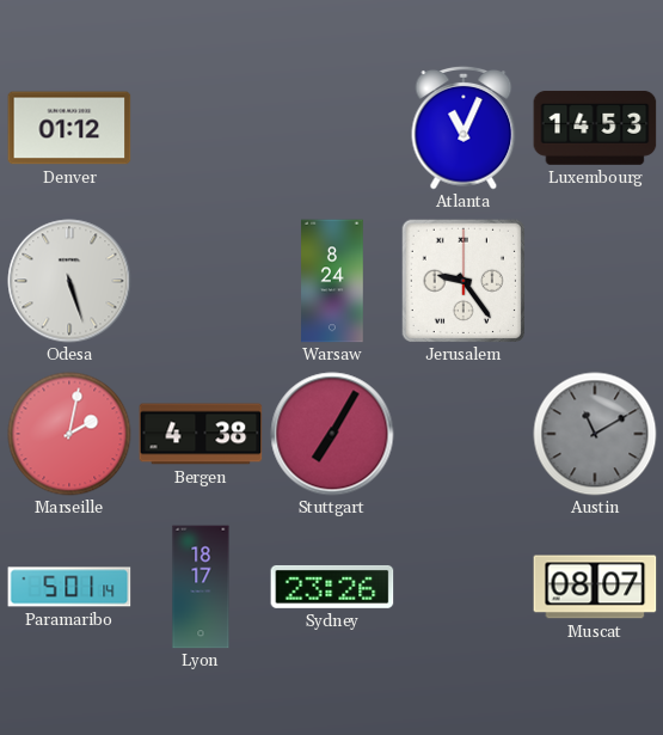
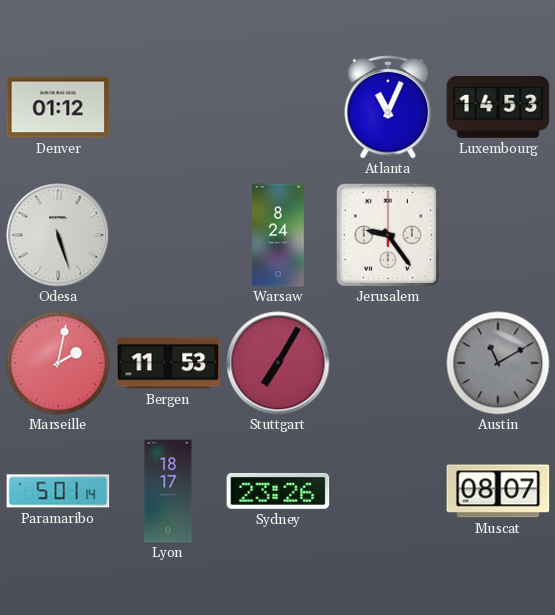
Bergen: 4:38 -> 11:53 (168, 363)
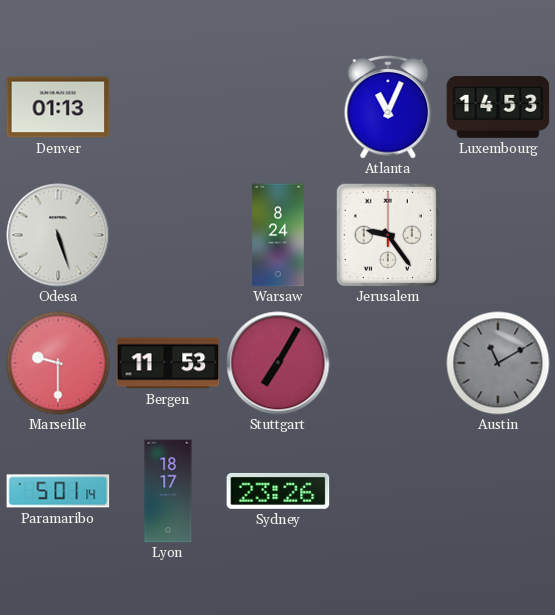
Denver: 01:12 -> 01:13 (58, 107)
Marseille: 2:02 -> 9:30 (58, 363)
Muscat: 08:07 -> none (498, 491)
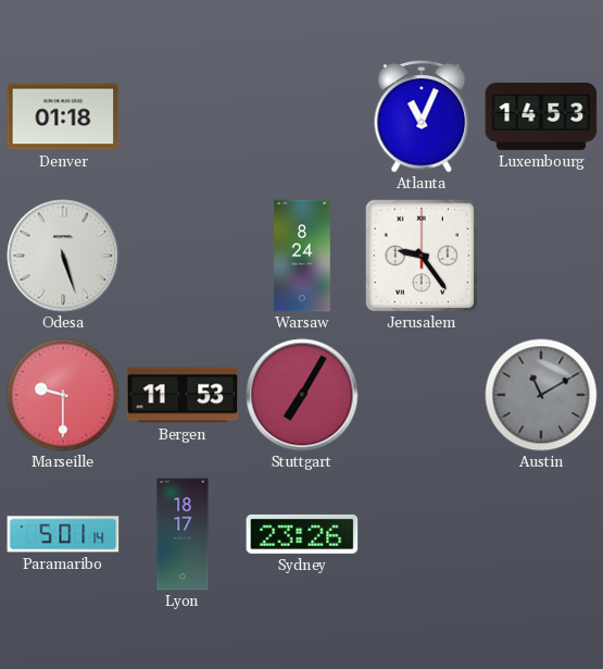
Denver: 01:13 -> 01:18 (63, 116)
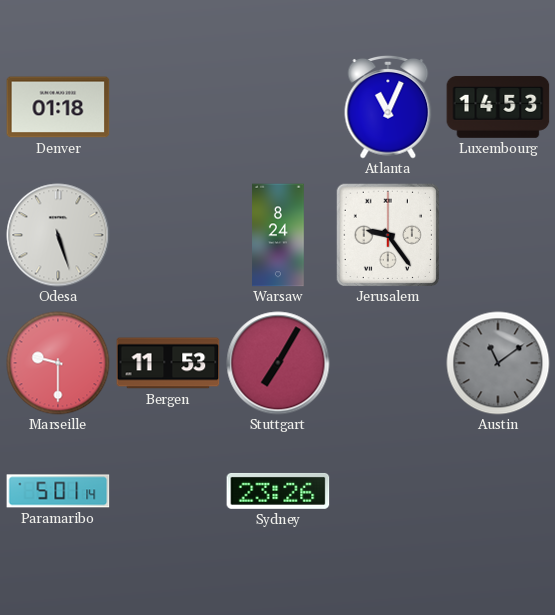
Austin: 11:10 -> 11:09 (498, 363)
Lyon: 18:17 -> none (183, 534)
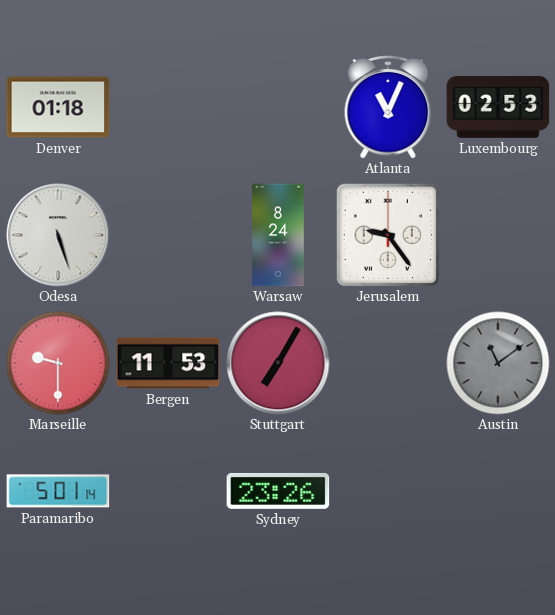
Luxembourg: 14:53 -> 02:53 (498, 107)
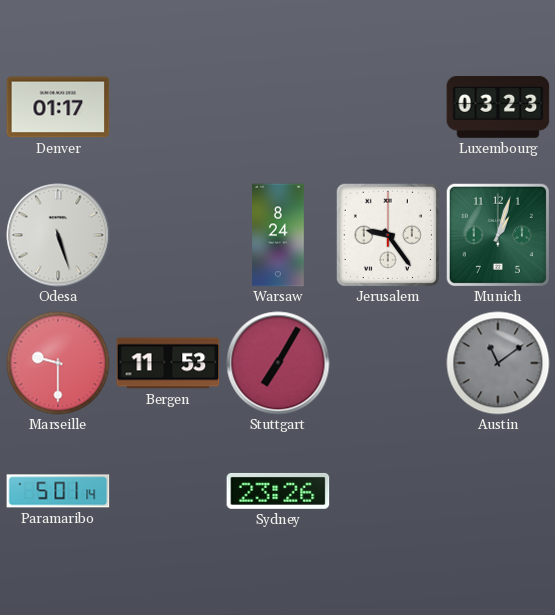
Denver: 01:18 -> 01:17 (58, 107)
Atlanta: 11:04 -> none (388, 107)
Luxembourg: 02:53 -> 03:23 (498, 107)
Munich: none -> 1:03 (497, 234)
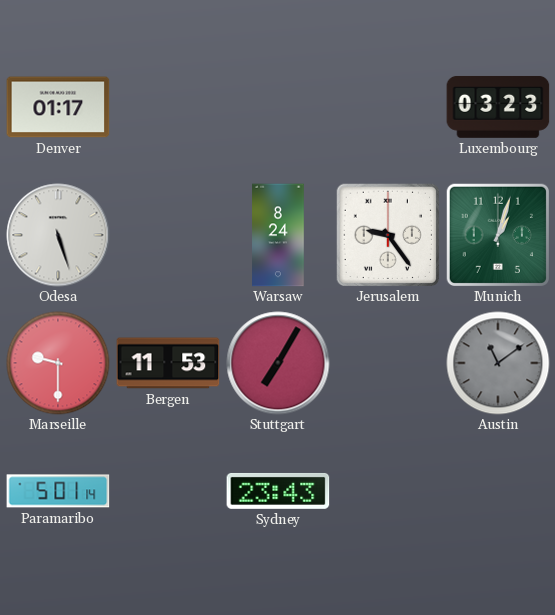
Sydney: 23:26 -> 23:43 (278, 491)
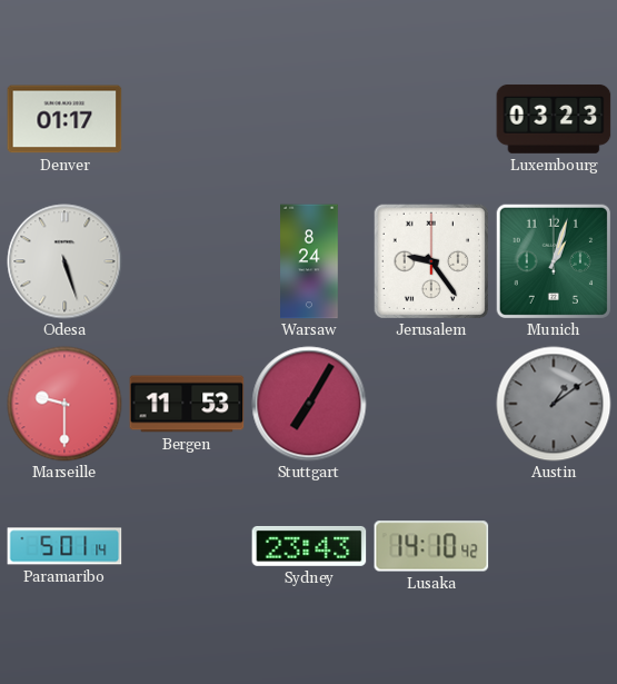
Austin: 11:09 -> 1:09 (554, 404)
Lusaka: none -> 14:10 (431, 546)
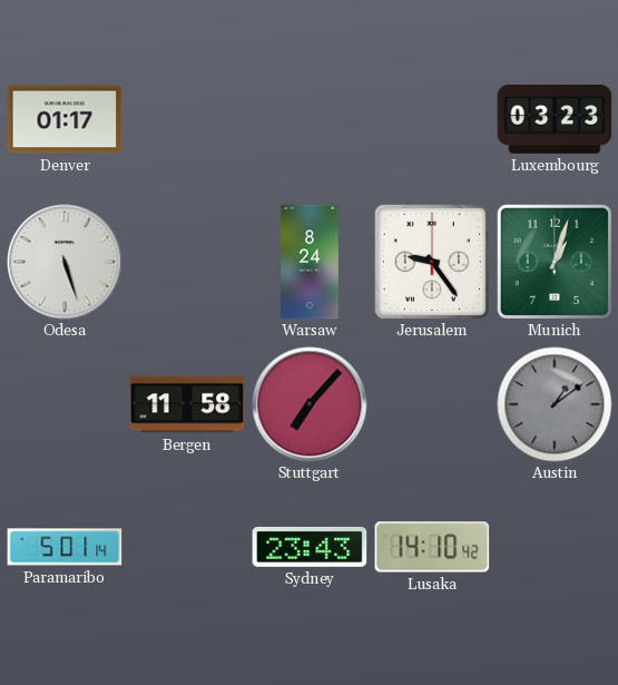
Marseille: 9:30 -> none (64, 404)
Bergen: 11:53 -> 11:58 (187, 404)
Stuttgart: 7:05 -> 7:07 (310, 404)
